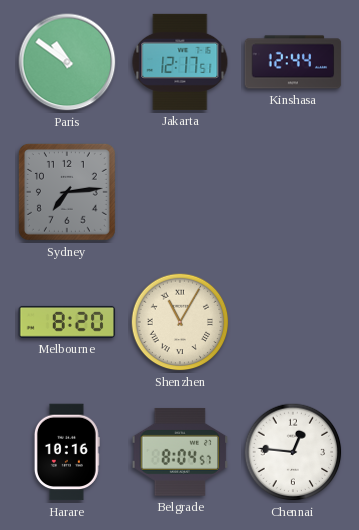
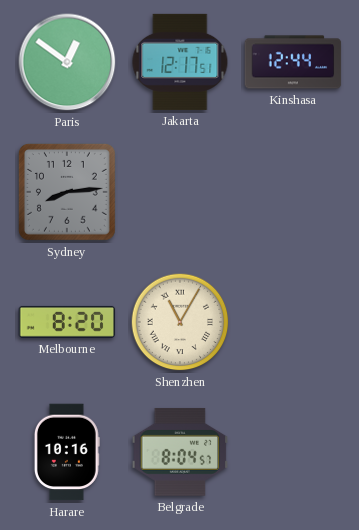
Paris: 10:51 -> 12:51 (67, 62)
Sydney: 7:14 -> 8:14 (67, 192)
Chennai: 12:46 -> none (293, 452)
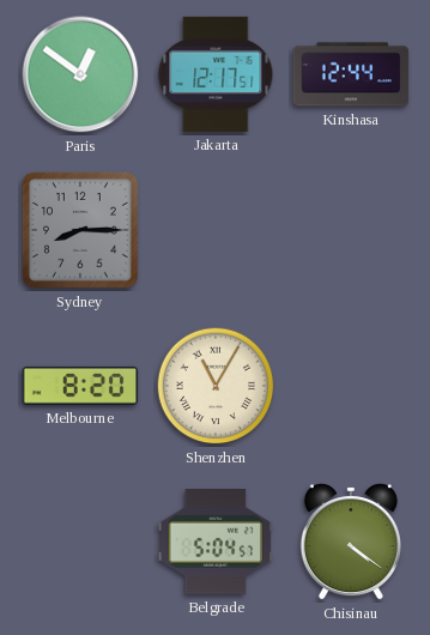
Sydney: 8:14 -> 8:15 (80, 230)
Harare: 10:16 -> none (67, 452)
Belgrade: 8:04 -> 5:04 (216, 542)
Chisinau: none -> 4:21 (351, 543)
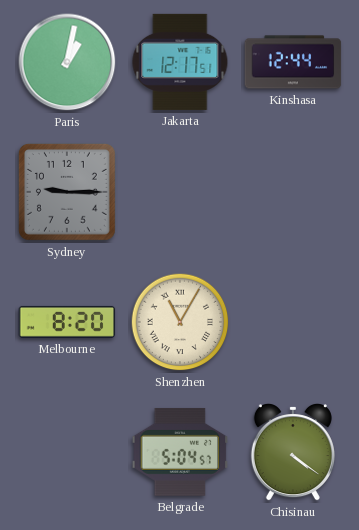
Paris: 12:51 -> 1:02 (67, 62)
Sydney: 8:15 -> 9:15 (67, 192)
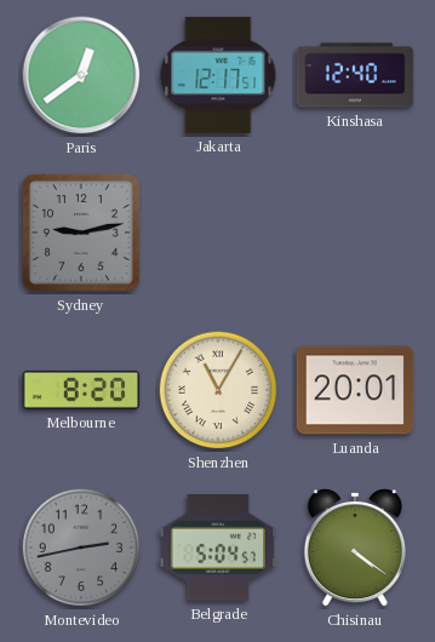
Paris: 1:02 -> 12:39 (81, 75)
Kinshasa: 12:44 -> 12:40 (355, 75)
Sydney: 9:15 -> 9:13 (81, 233)
Luanda: none -> 20:01 (355, 390)
Montevideo: none -> 2:43 (81, 548)
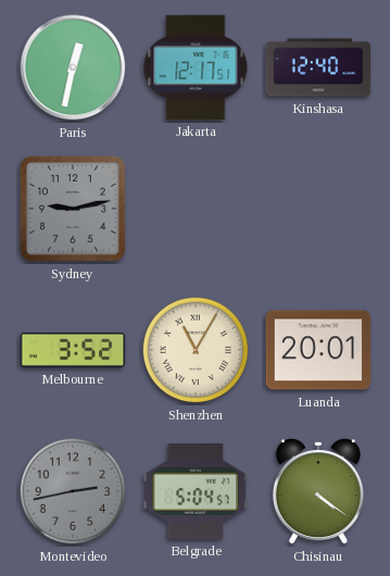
Paris: 12:39 -> 12:32 (73, 67)
Melbourne: 8:20 -> 3:52 (73, 350)
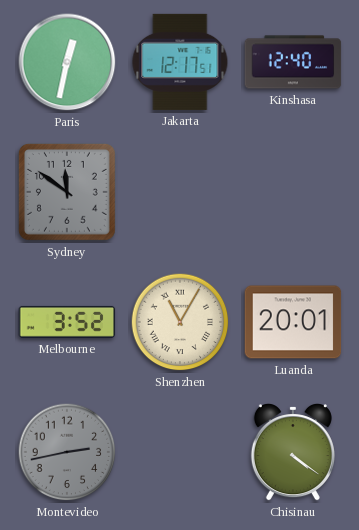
Sydney: 9:13 -> 11:51 (67, 192)
Belgrade: 5:04 -> none (196, 491)
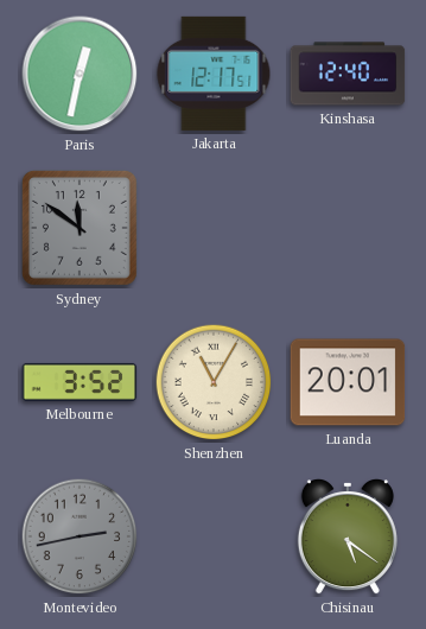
Chisinau: 4:21 -> 5:21 (348, 538)
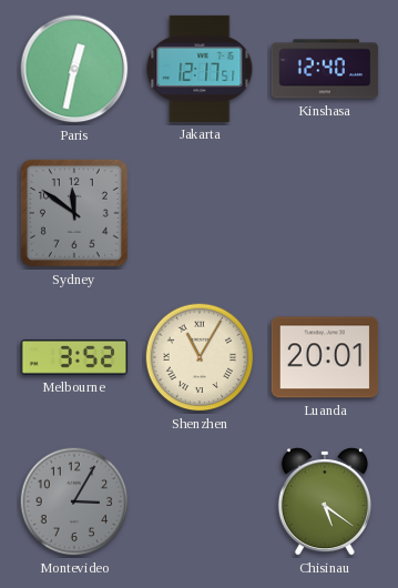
Montevideo: 2:43 -> 3:05 (74, 501)
